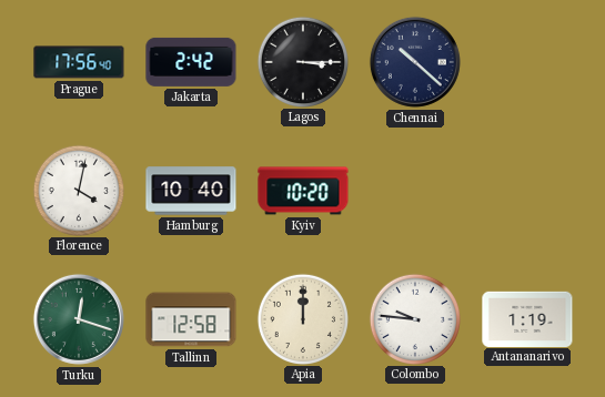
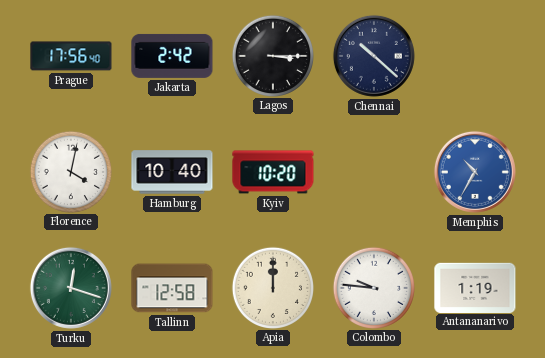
Memphis: none -> 10:35 (475, 172)
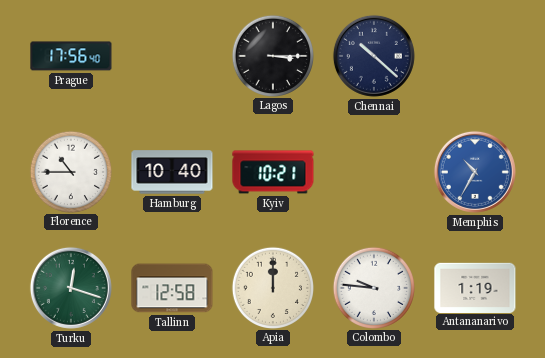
Jakarta: 2:42 -> none (172, 56)
Florence: 4:02 -> 10:45 (70, 171)
Kyiv: 10:20 -> 10:21 (273, 172)
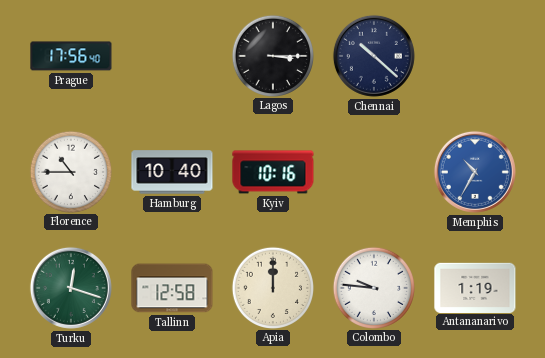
Kyiv: 10:21 -> 10:16 (273, 172)
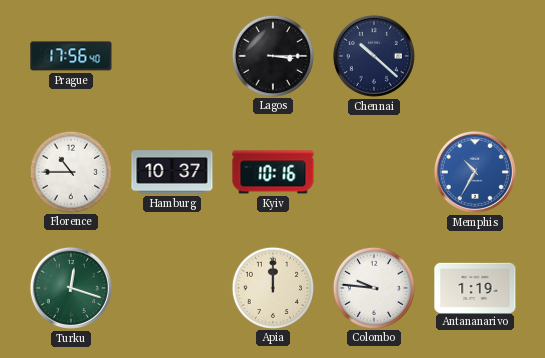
Hamburg: 10:40 -> 10:37 (172, 172)
Tallinn: 12:58 -> none (172, 288)
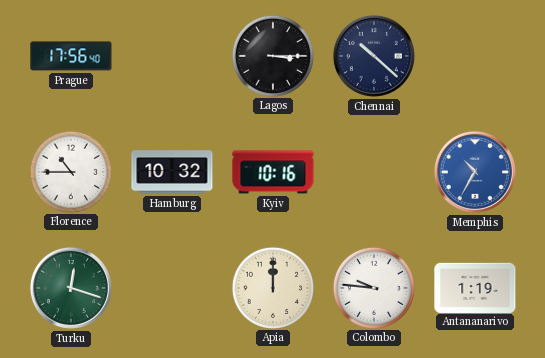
Hamburg: 10:37 -> 10:32 (172, 172)
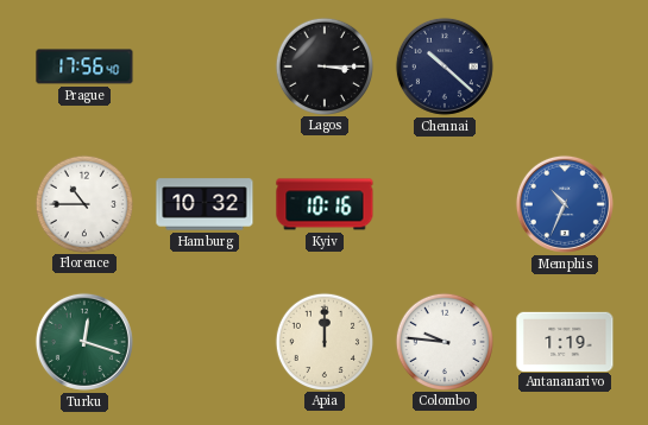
Memphis: 10:35 -> 10:34 (565, 204)
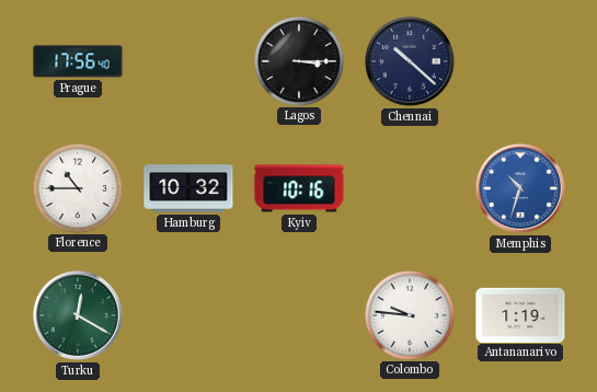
Memphis: 10:34 -> 10:33 (520, 188)
Turku: 12:18 -> 12:20 (78, 315)
Apia: 12:00 -> none (323, 341)
